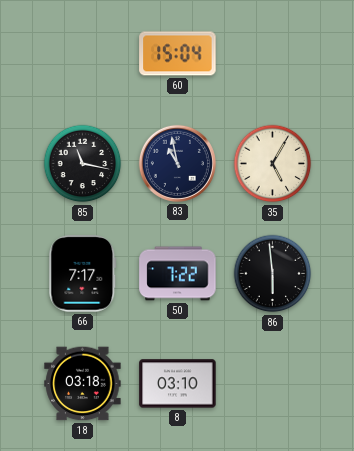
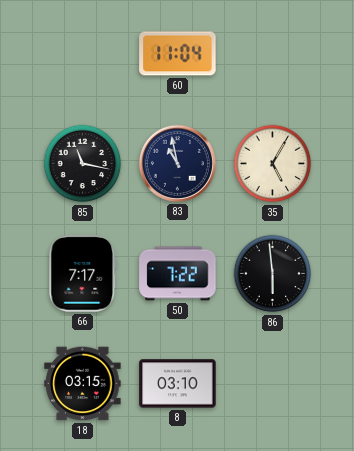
60: 15:04 -> 11:04 (178, 54)
18: 03:18 -> 03:15 (83, 384)
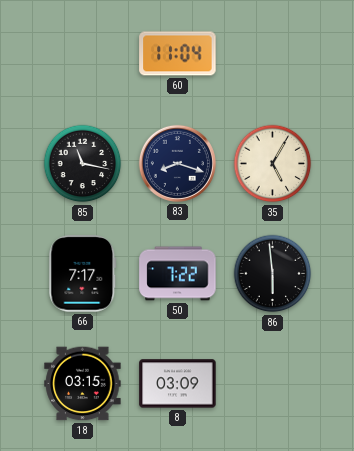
83: 10:58 -> 8:18 (177, 163)
8: 03:10 -> 03:09 (178, 384)
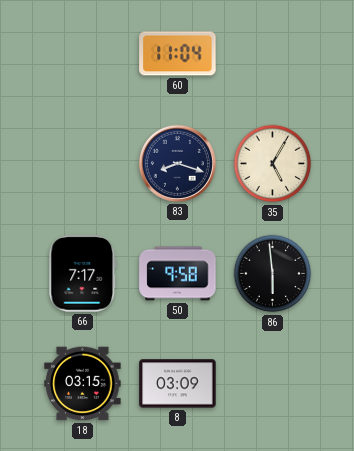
85: 11:17 -> none (83, 164)
50: 7:22 -> 9:58 (178, 274)
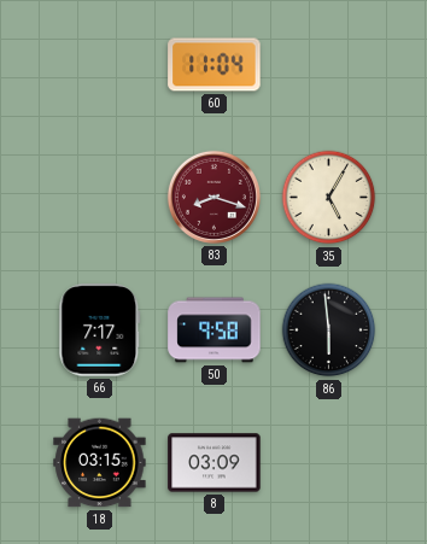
83 dial: navy -> burgundy (213, 197)
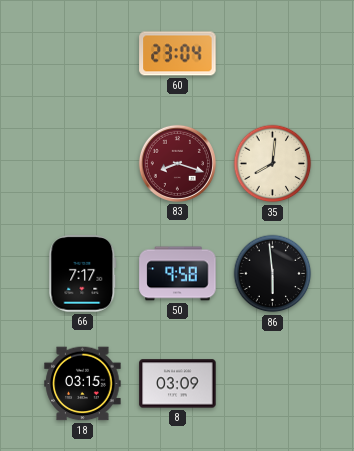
60: 11:04 -> 23:04 (178, 54)
35: 5:05 -> 8:01 (273, 164)
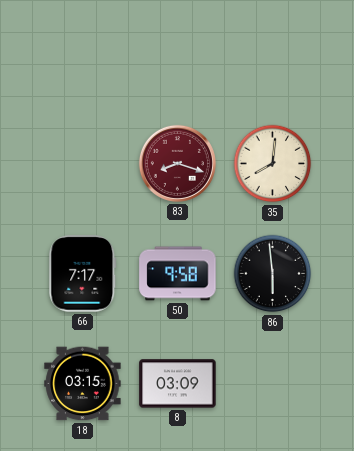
60: 23:04 -> none (178, 54)
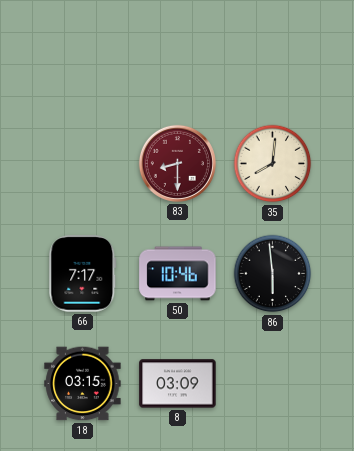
83: 8:18 -> 8:30 (177, 163)
50: 9:58 -> 10:46 (178, 274)
